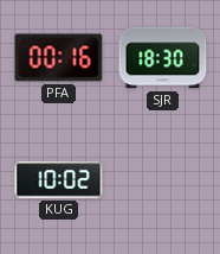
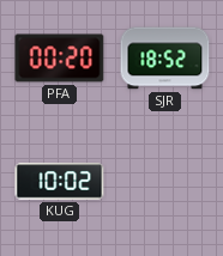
PFA: 00:16 -> 00:20 (60, 59)
SJR: 18:30 -> 18:52 (165, 59)
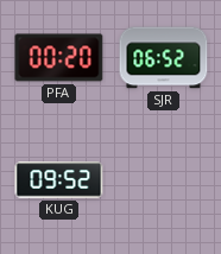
SJR: 18:52 -> 06:52 (164, 58)
KUG: 10:02 -> 09:52 (59, 180)
